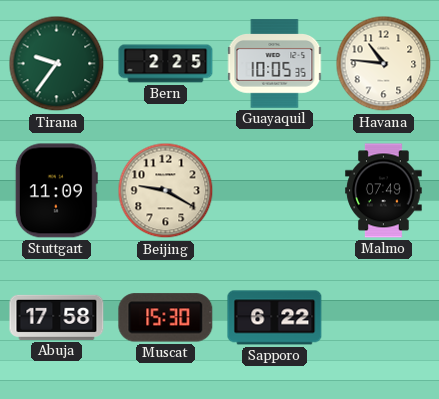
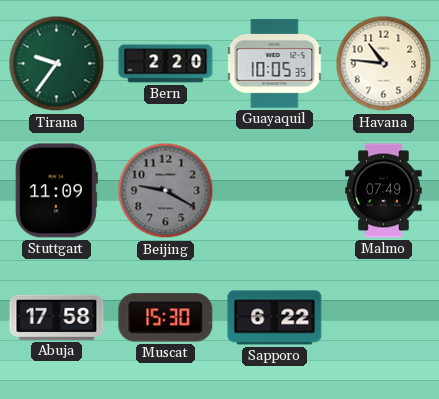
Bern: 2:25 -> 2:20 (166, 64)
Beijing dial: cream -> grey (166, 191)
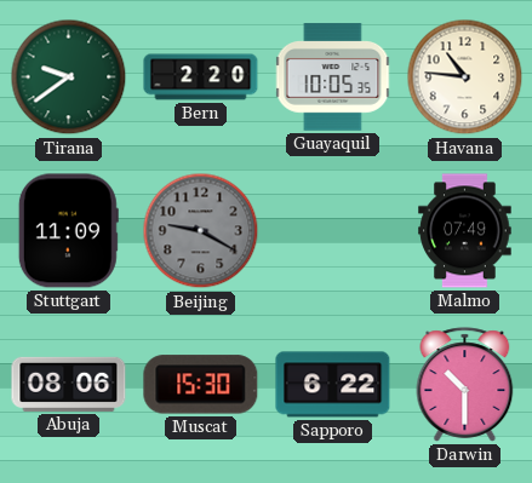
Tirana: 9:36 -> 9:39 (69, 77)
Abuja: 17:58 -> 08:06 (69, 384)
Darwin: none -> 10:30 (465, 385)
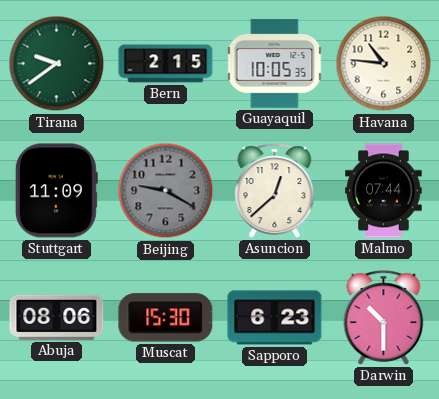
Bern: 2:20 -> 2:15 (166, 64)
Asuncion: none -> 12:38 (275, 191)
Malmo: 07:49 -> 07:44 (384, 191)
Sapporo: 6:22 -> 6:23 (275, 318)
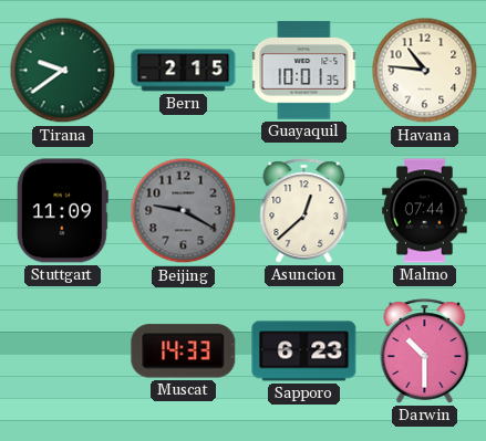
Guayaquil: 10:05 -> 10:01 (304, 71)
Abuja: 08:06 -> none (57, 317)
Muscat: 15:30 -> 14:33 (184, 351)
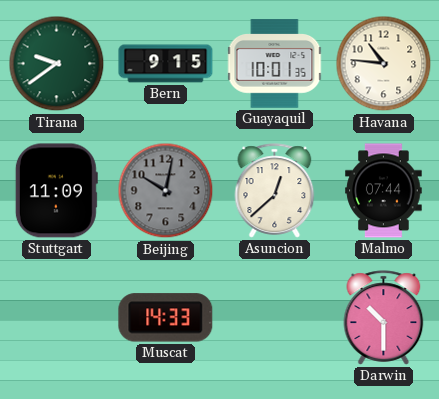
Bern: 2:15 -> 9:15 (166, 64)
Beijing: 9:20 -> 10:02 (166, 191)
Sapporo: 6:23 -> none (304, 351)
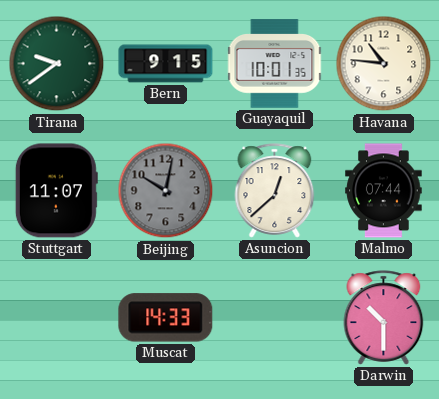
Stuttgart: 11:09 -> 11:07 (56, 191)
